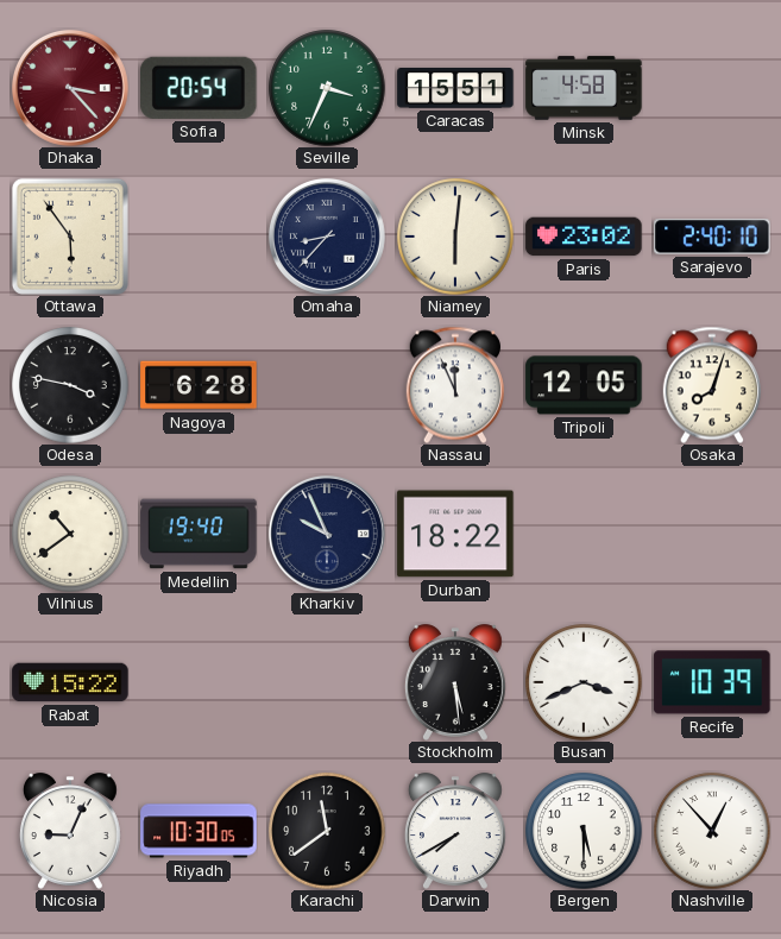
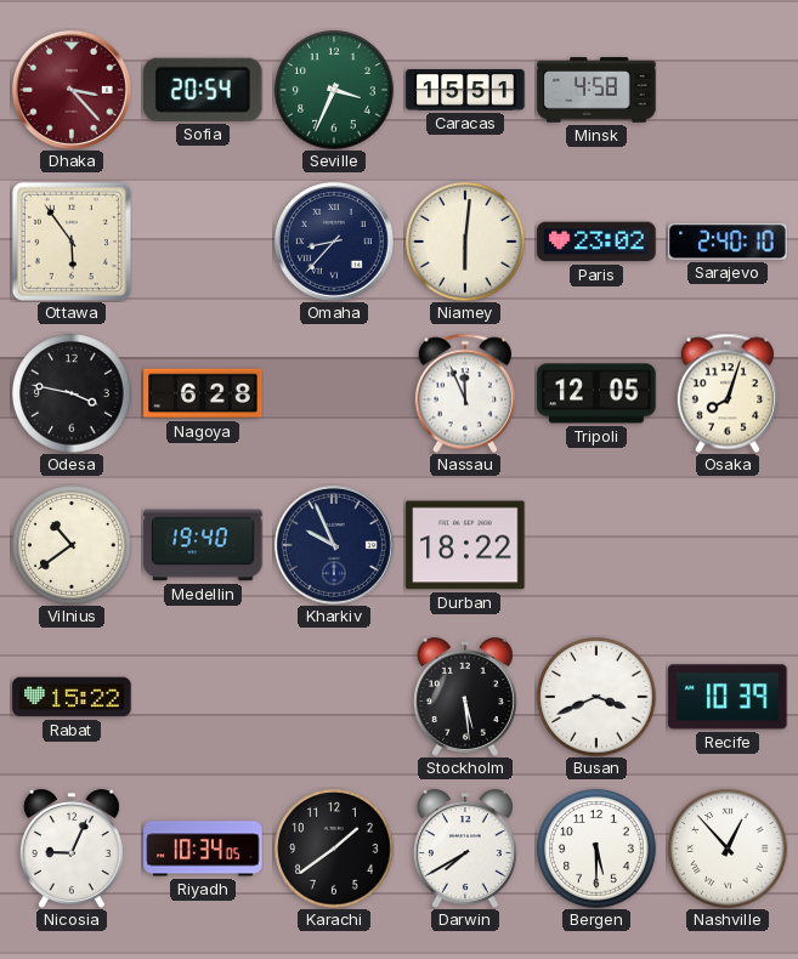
Riyadh: 10:30 -> 10:34 (203, 849)
Karachi: 11:39 -> 1:39 (334, 849)
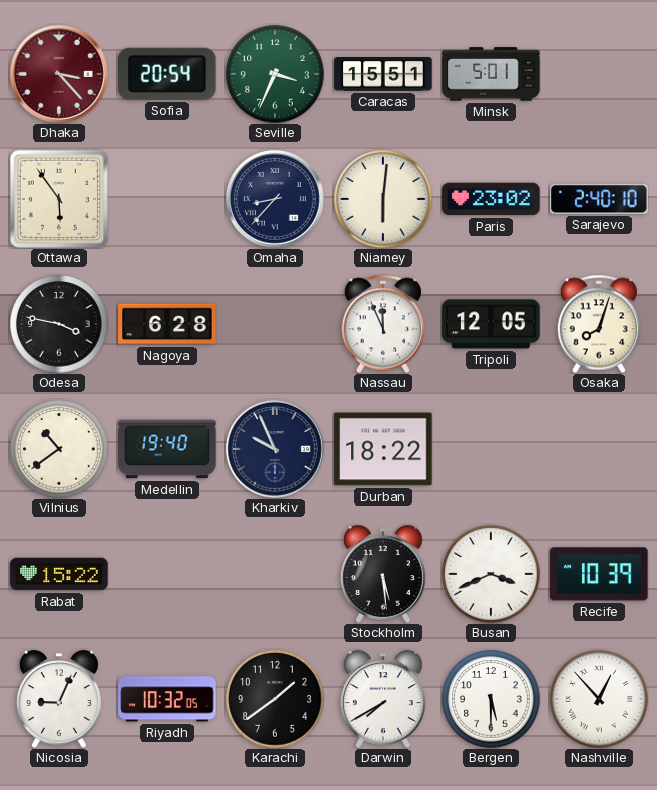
Minsk: 4:58 -> 5:01 (491, 74)
Riyadh: 10:34 -> 10:32 (167, 699)
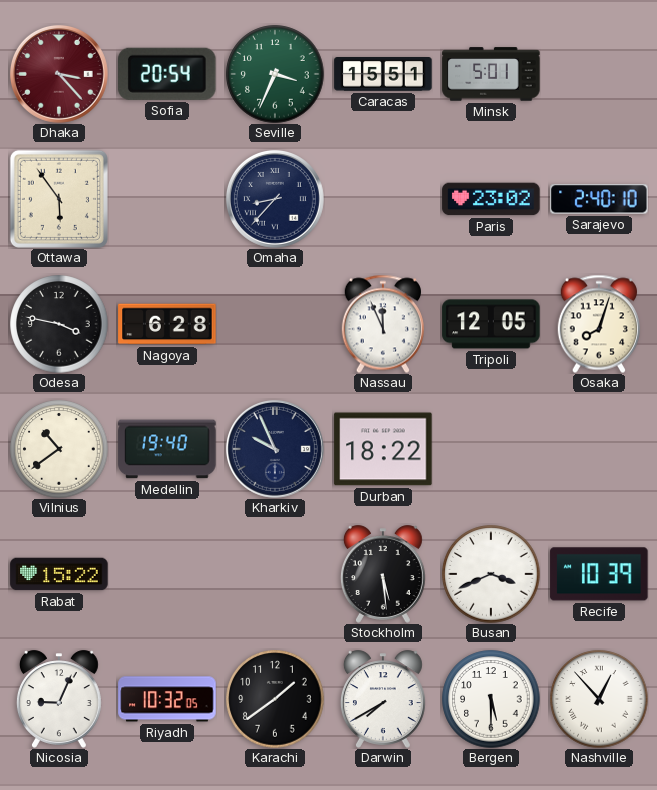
Niamey: 6:01 -> none (383, 199)
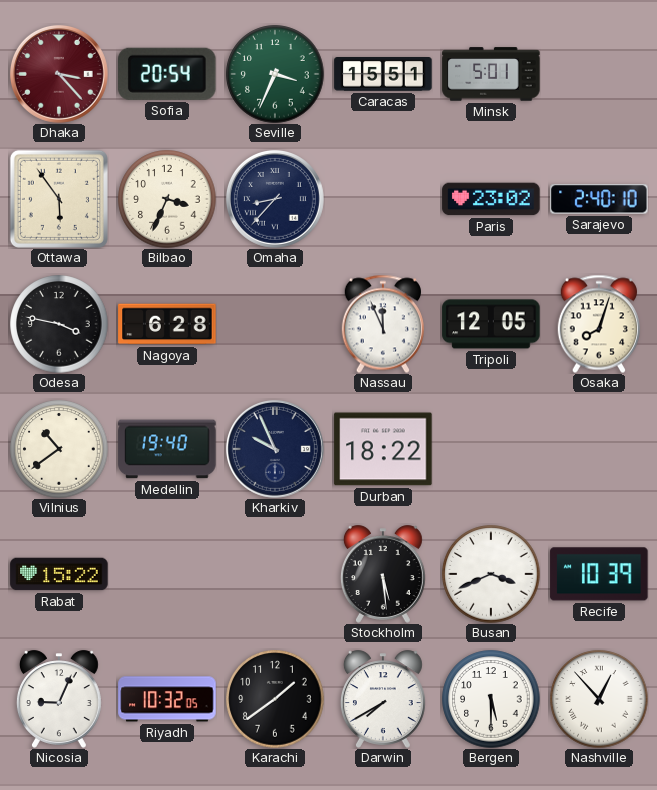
Bilbao: none -> 3:34 (167, 199)
